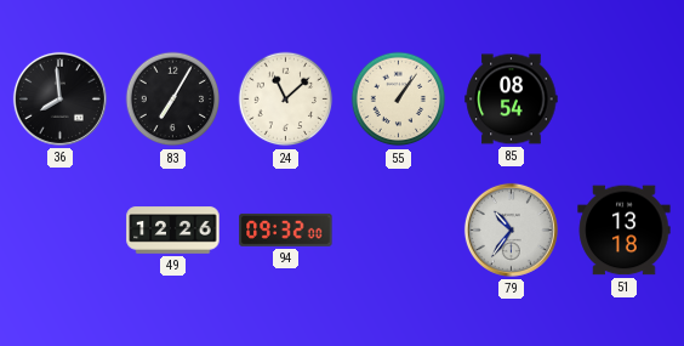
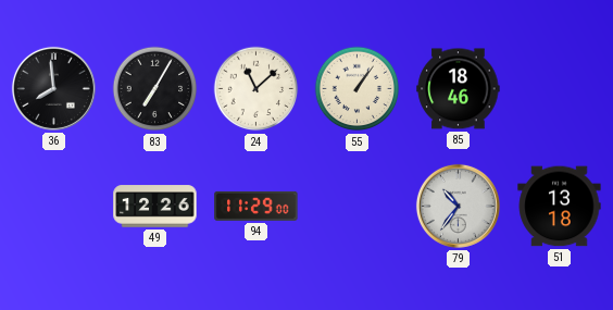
85: 08:54 -> 18:46 (459, 89)
94: 09:32 -> 11:29 (257, 206)
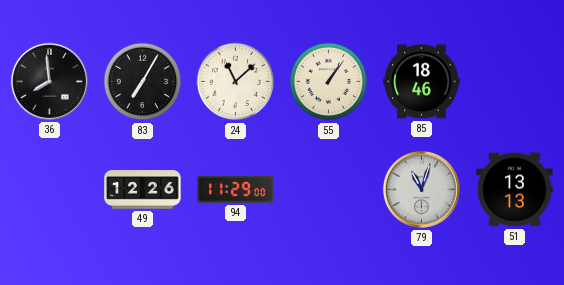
79: 10:36 -> 11:03 (421, 189)
51: 13:18 -> 13:13 (515, 190)
